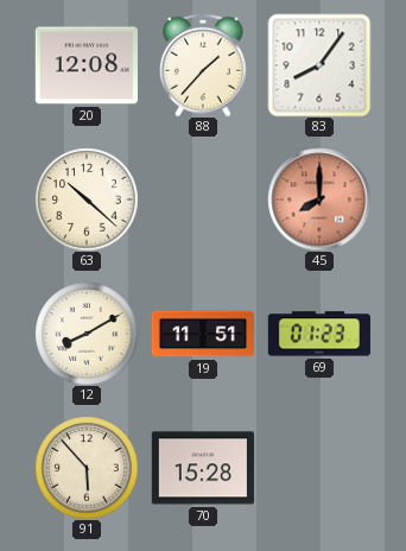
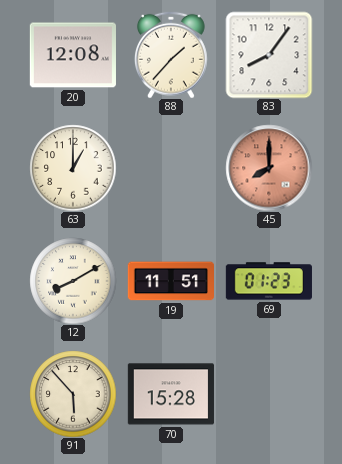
63: 10:22 -> 1:00 (73, 168)
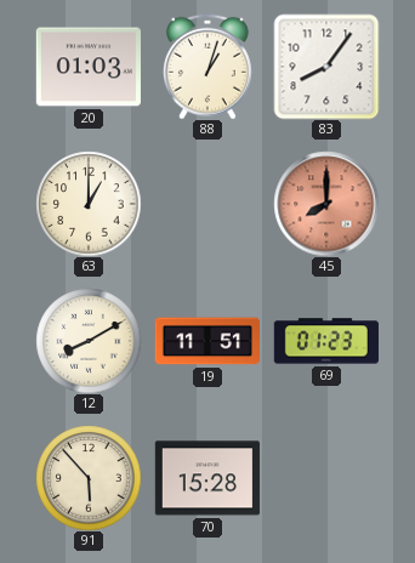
20: 12:08 -> 01:03 (89, 67)
88: 1:37 -> 1:03 (207, 67)
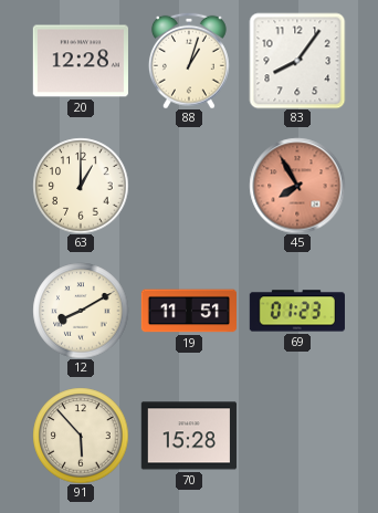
20: 01:03 -> 12:28 (81, 61)
45: 8:00 -> 7:55 (297, 186)
